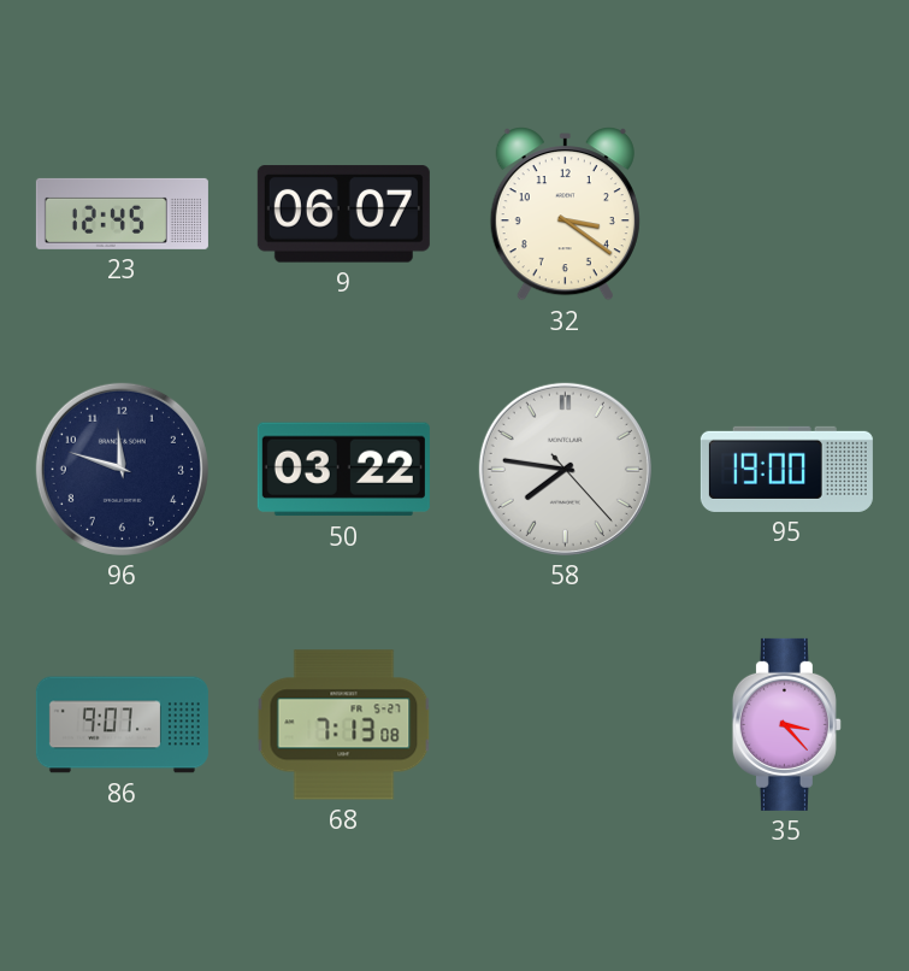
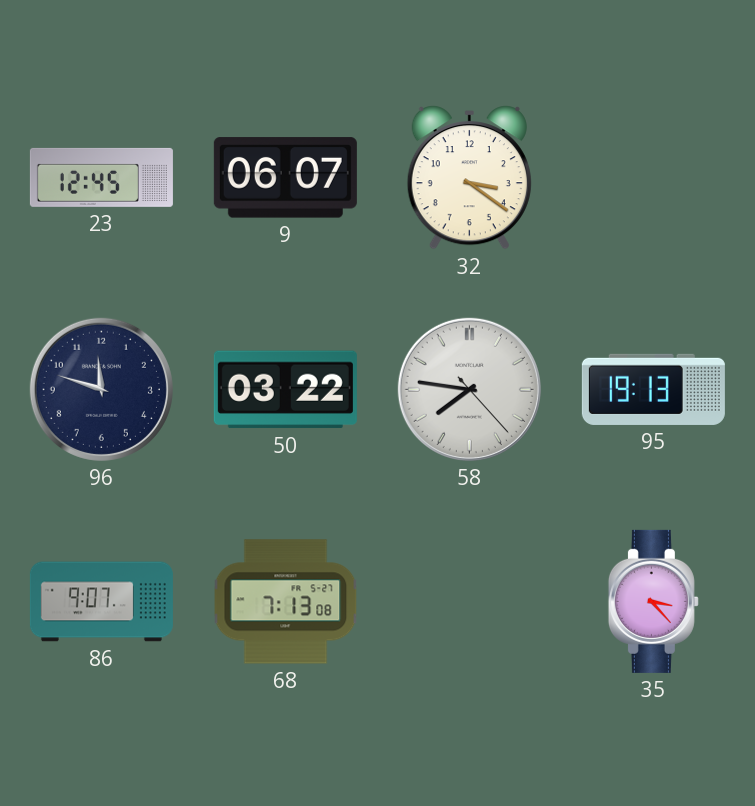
95: 19:00 -> 19:13 (653, 389)
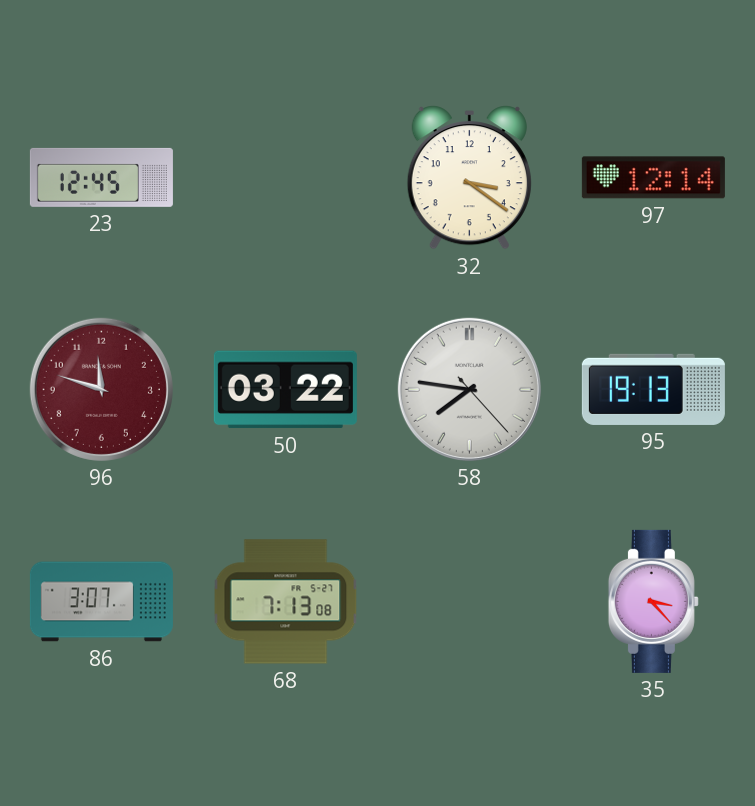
9: 06:07 -> none (285, 178)
97: none -> 12:14 (653, 178)
96 dial: navy -> burgundy (101, 389)
86: 9:07 -> 3:07 (101, 602)
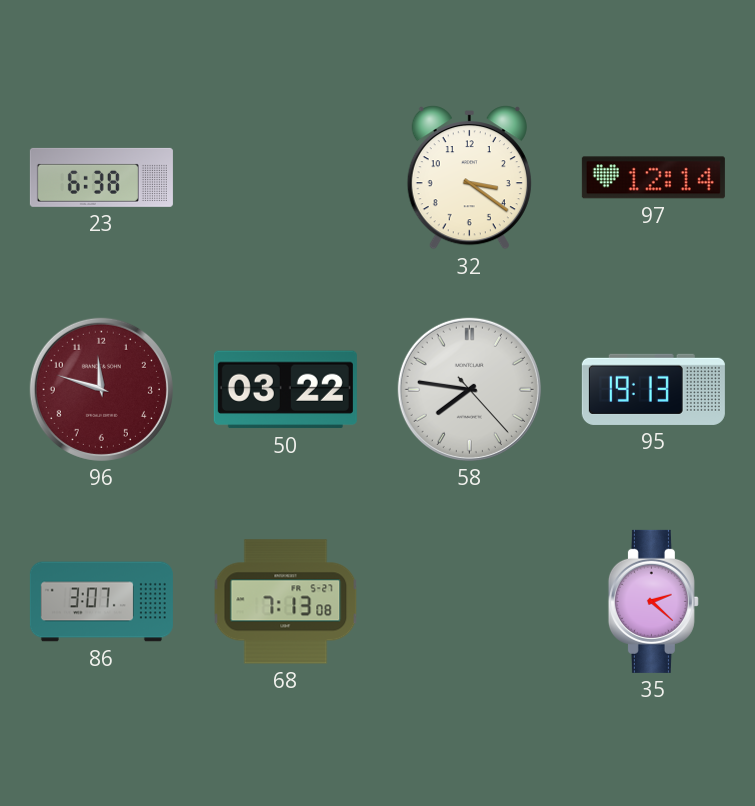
23: 12:45 -> 6:38 (101, 177)
35: 3:23 -> 2:22 (653, 601)
